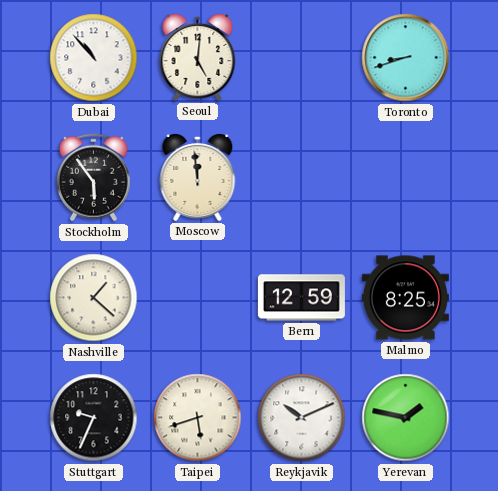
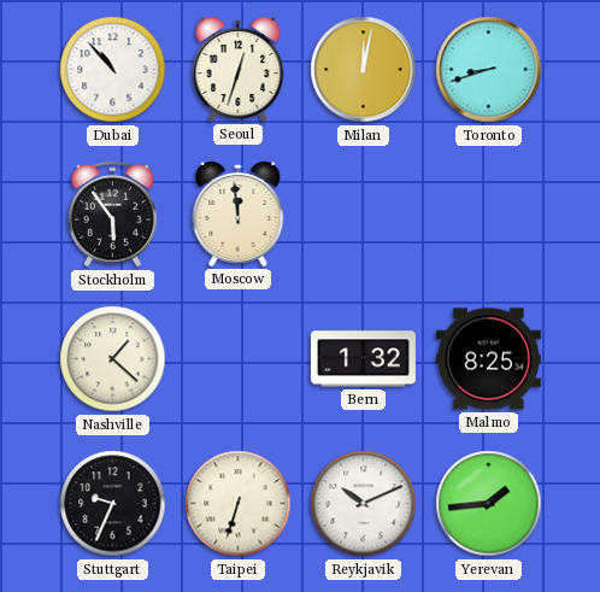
Seoul: 5:01 -> 12:33 (239, 69)
Milan: none -> 12:02 (364, 70)
Bern: 12:59 -> 1:32 (363, 359)
Taipei: 5:42 -> 6:33 (239, 504)
Yerevan: 1:47 -> 1:44 (489, 504)
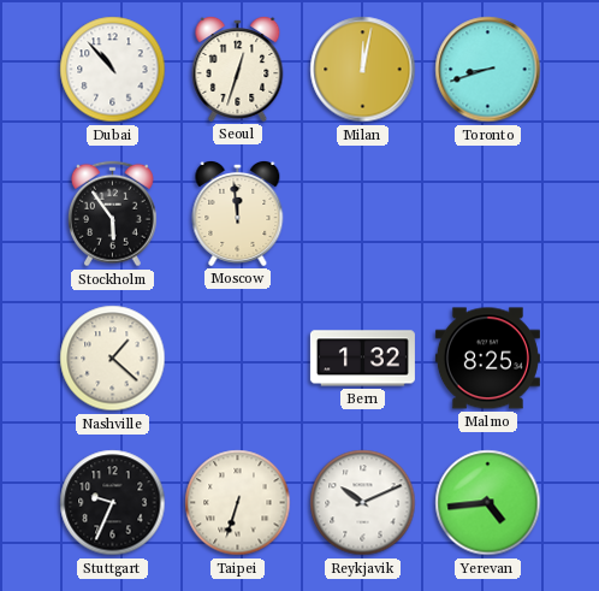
Yerevan: 1:44 -> 4:44 (488, 503)
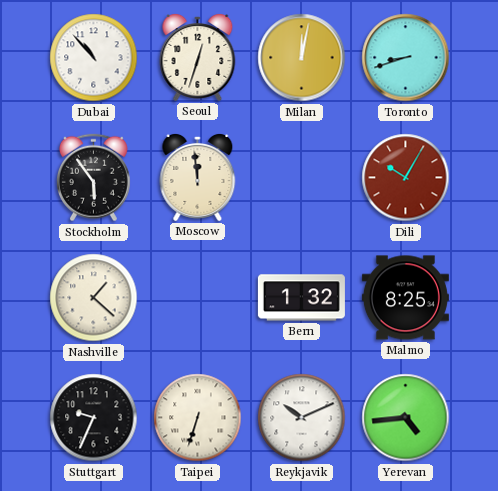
Dili: none -> 10:05 (406, 178)
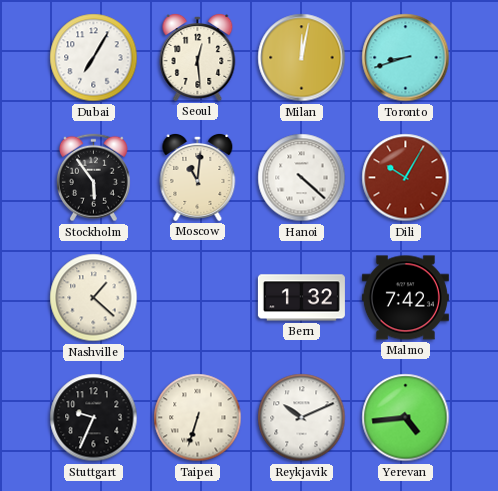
Dubai: 10:53 -> 7:05 (94, 58)
Seoul: 12:33 -> 12:29 (198, 57)
Moscow: 11:59 -> 11:01 (198, 177)
Hanoi: none -> 4:22 (302, 178)
Malmo: 8:25 -> 7:42 (405, 298)
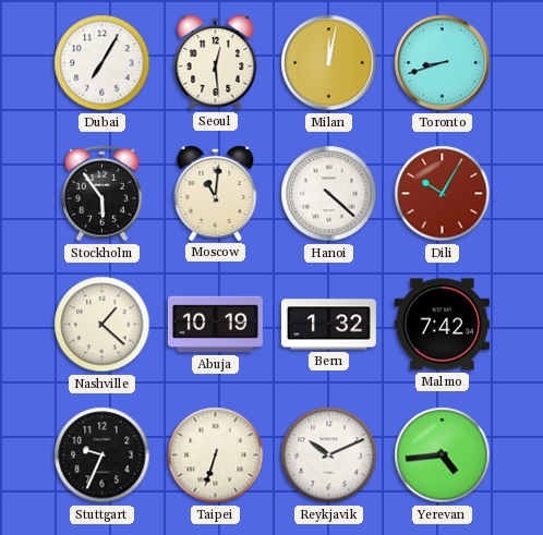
Abuja: none -> 10:19 (215, 325)
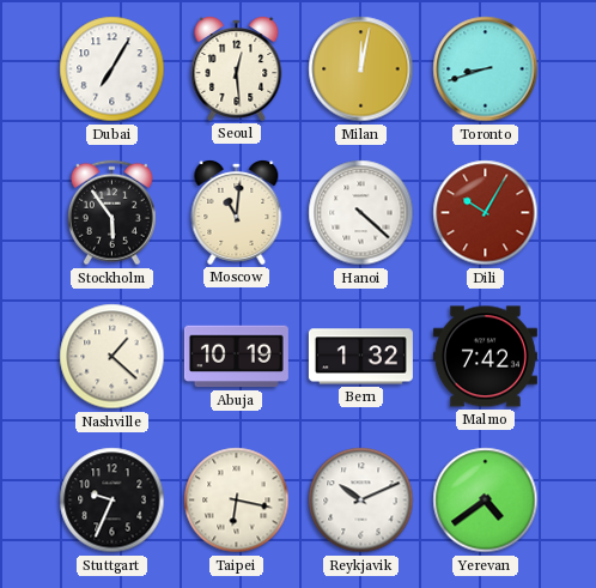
Taipei: 6:33 -> 6:17 (237, 501)
Yerevan: 4:44 -> 4:39 (486, 501)
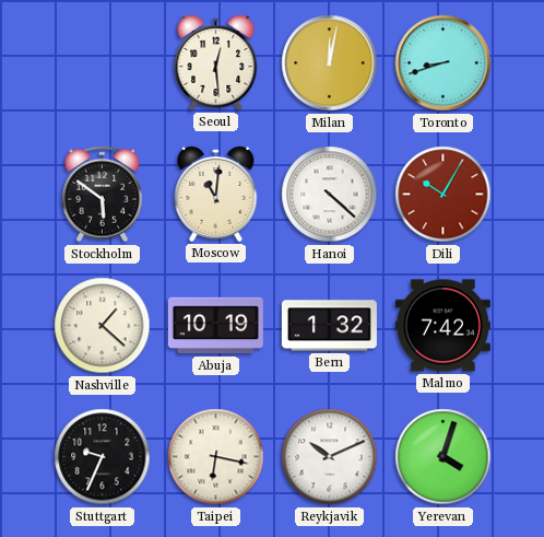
Dubai: 7:05 -> none (112, 69)
Stockholm: 5:54 -> 5:51 (102, 195)
Yerevan: 4:39 -> 4:03 (444, 457)
